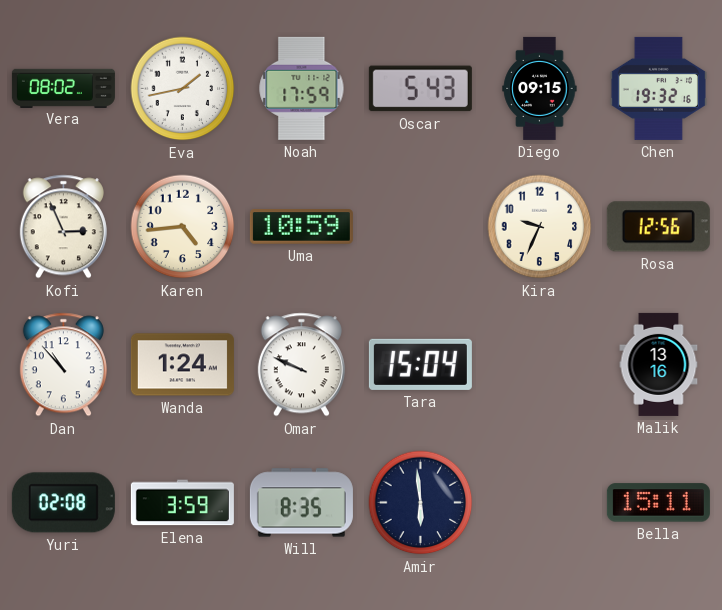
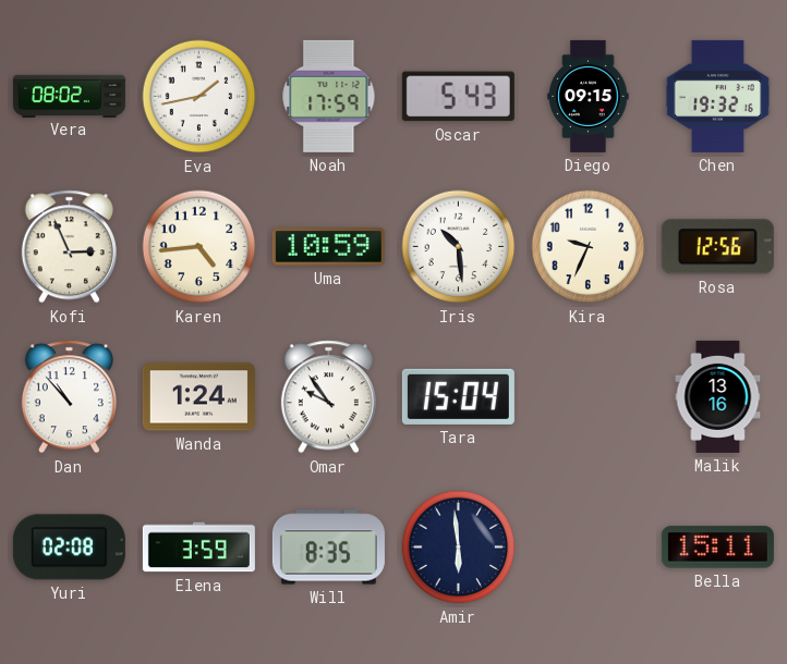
Iris: none -> 10:29 (459, 247)
Omar: 9:49 -> 9:54 (328, 397)
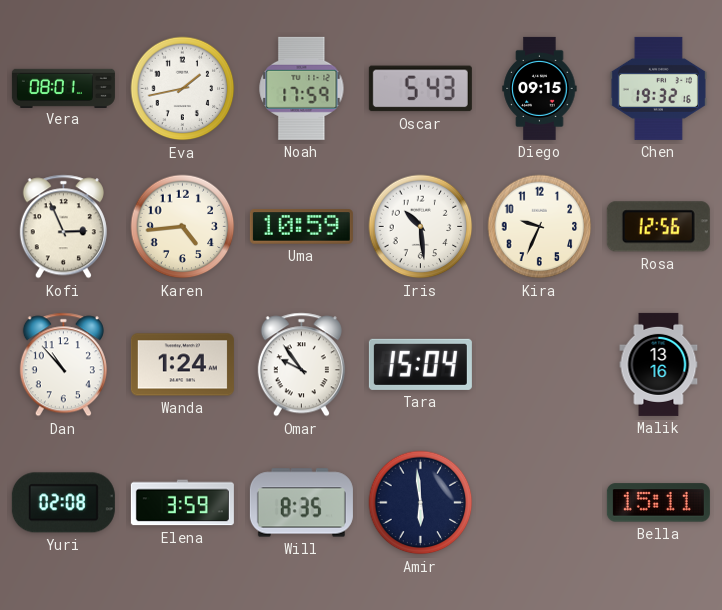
Vera: 08:02 -> 08:01 (63, 88)
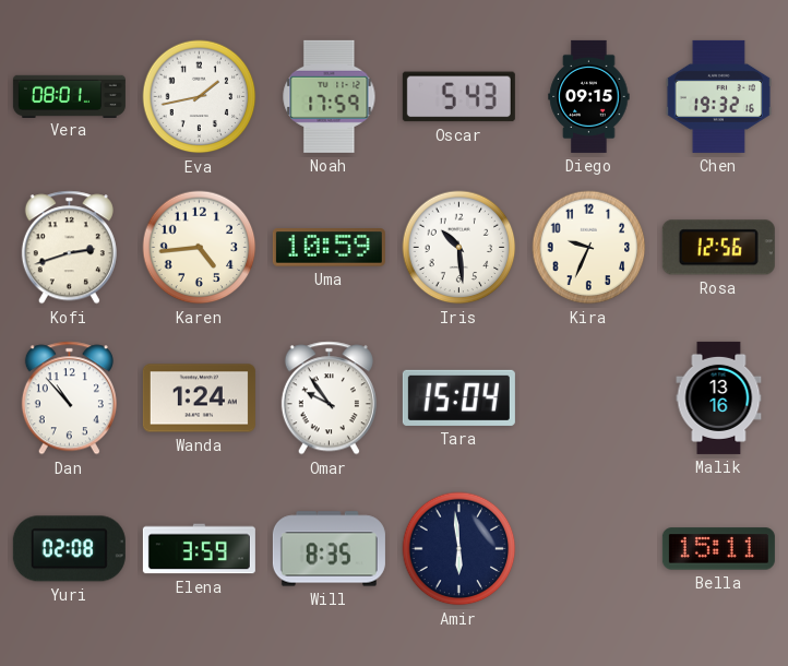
Kofi: 2:56 -> 2:42 (69, 248)
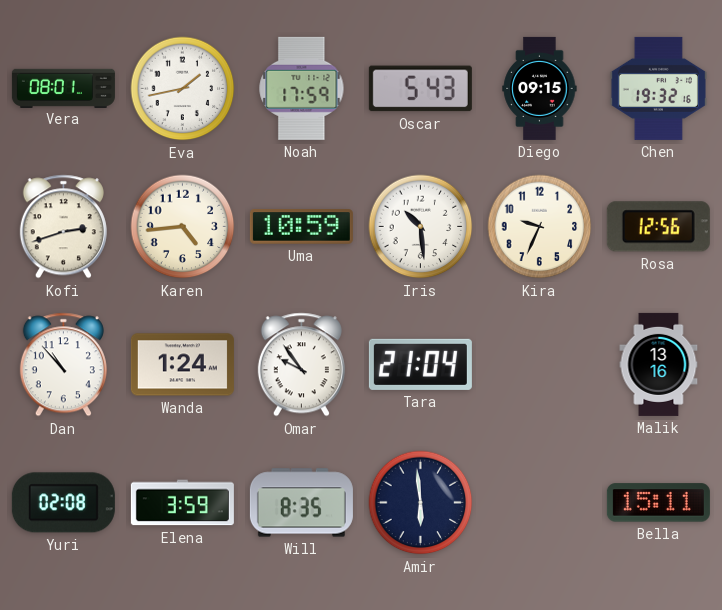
Tara: 15:04 -> 21:04 (420, 364)
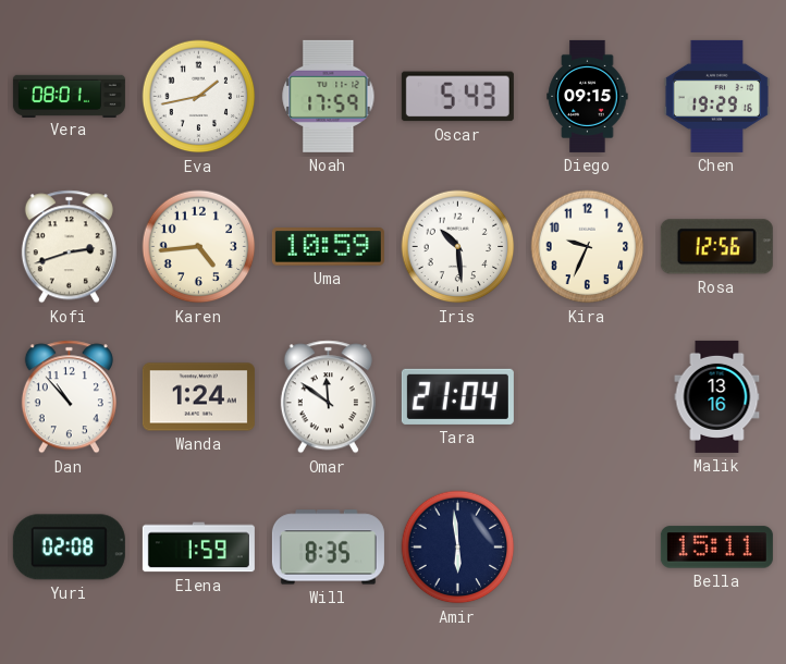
Chen: 19:32 -> 19:29 (716, 96)
Omar: 9:54 -> 11:51 (328, 397)
Elena: 3:59 -> 1:59 (198, 548)
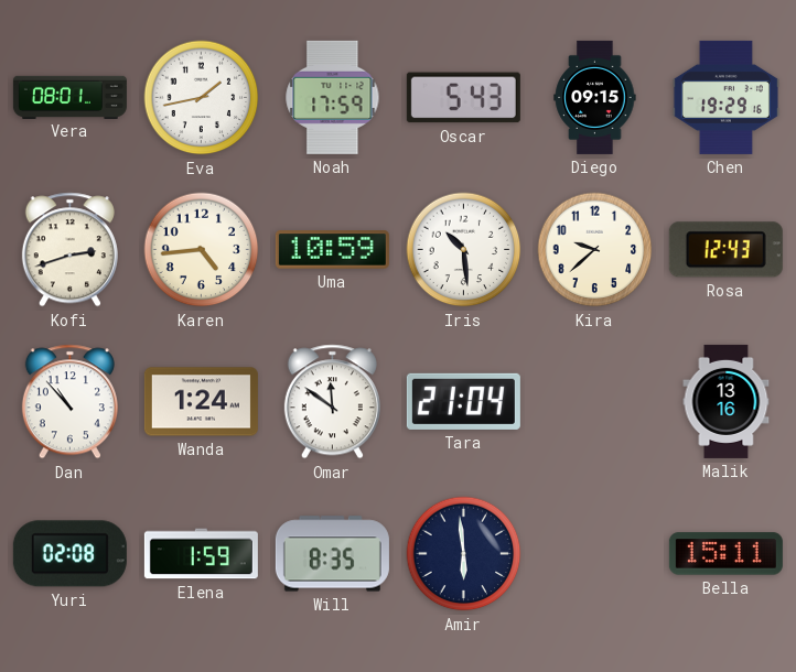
Kira: 9:34 -> 9:38 (595, 250)
Rosa: 12:56 -> 12:43 (725, 250)
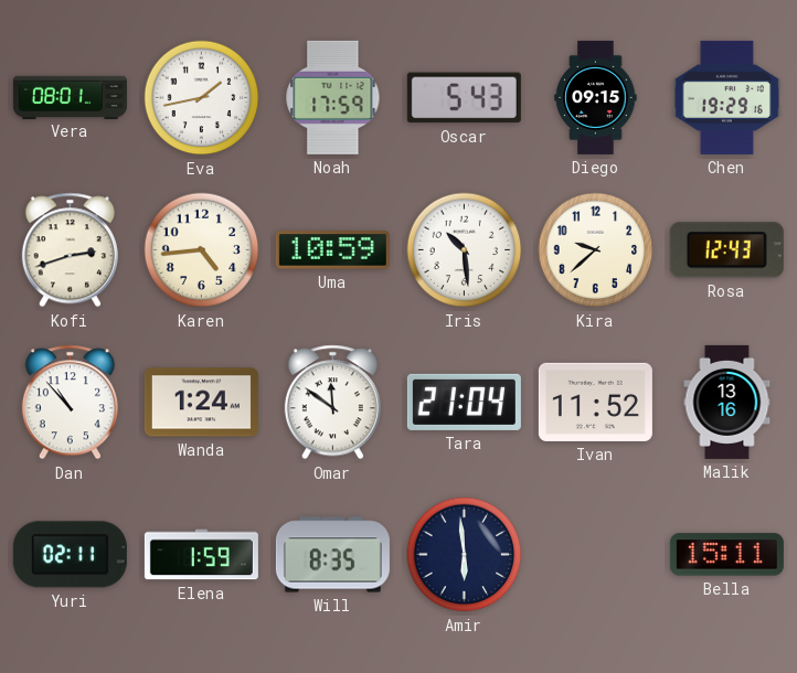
Ivan: none -> 11:52 (595, 402)
Yuri: 02:08 -> 02:11 (70, 555)
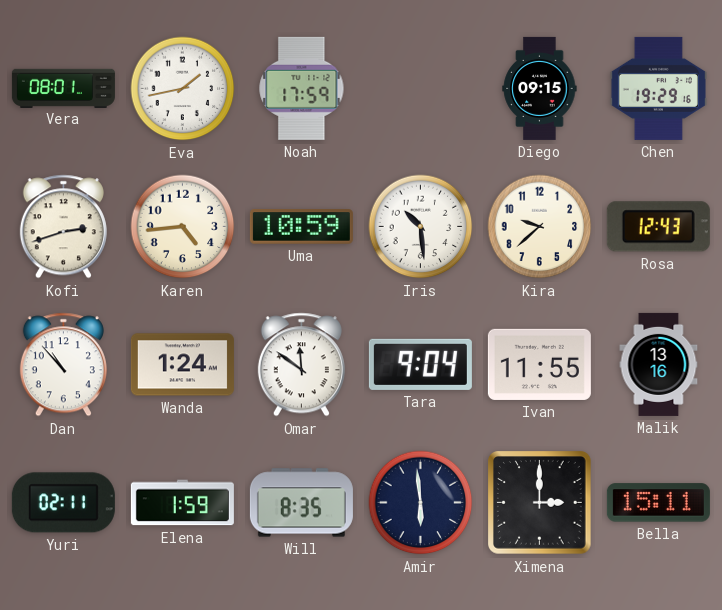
Oscar: 5:43 -> none (464, 98)
Tara: 21:04 -> 9:04 (420, 364)
Ivan: 11:52 -> 11:55 (539, 364)
Ximena: none -> 3:00 (540, 503)
